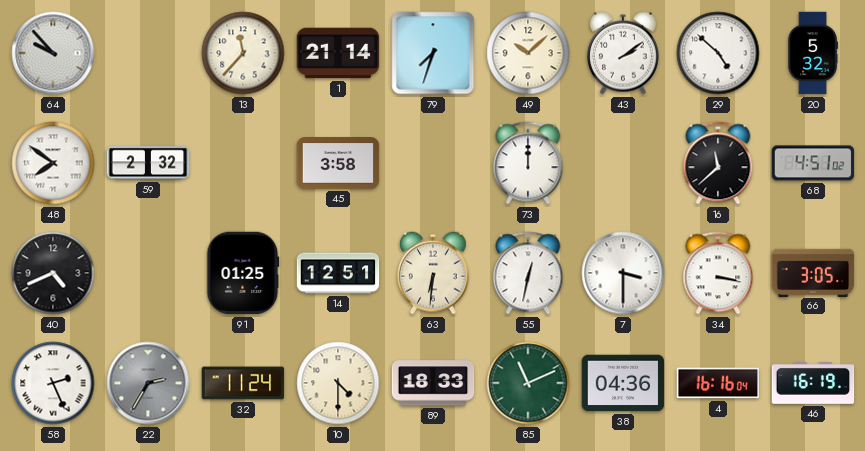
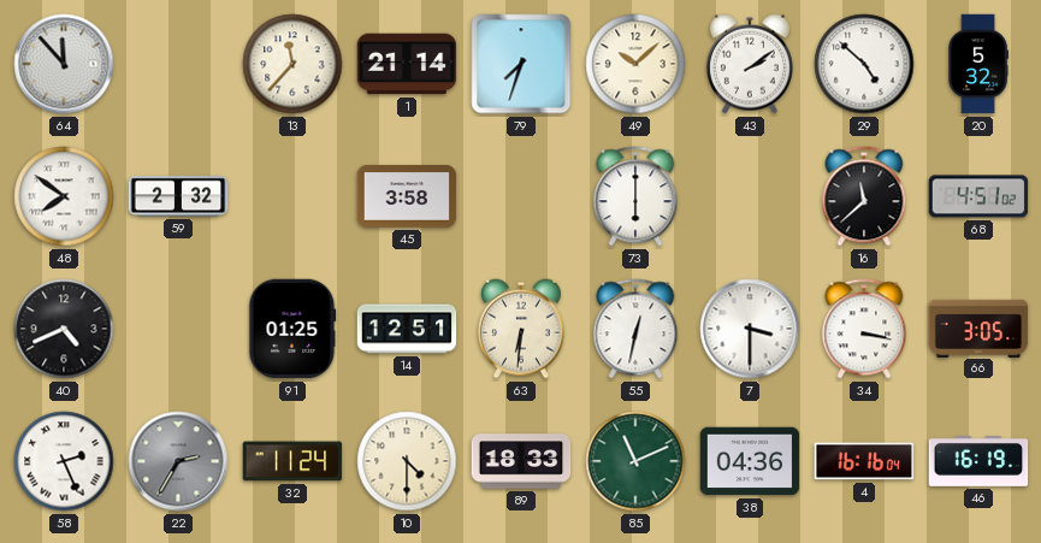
64: 9:53 -> 11:53 (64, 64)
73: 12:00 -> 6:00 (635, 196)
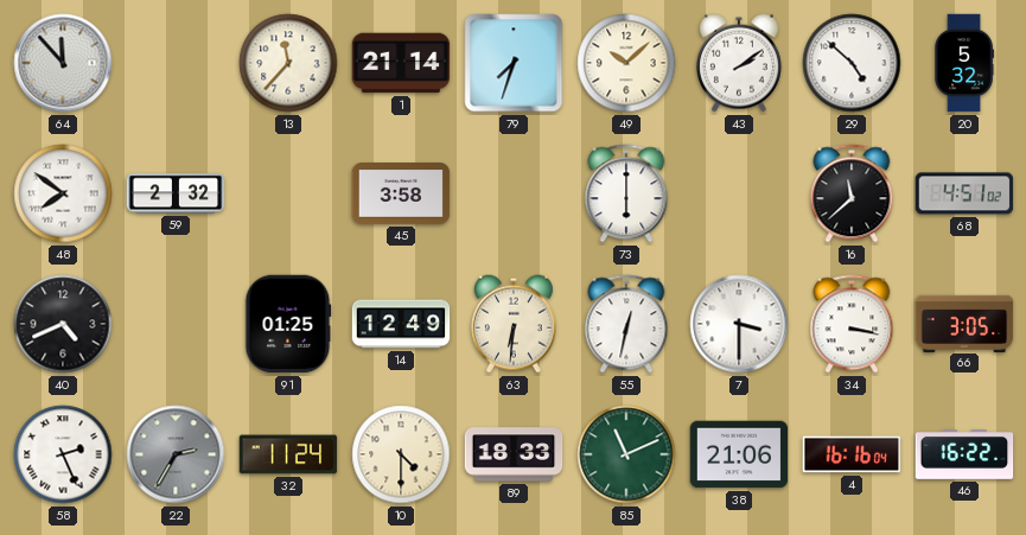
14: 12:51 -> 12:49 (401, 324)
38: 04:36 -> 21:06 (739, 454)
46: 16:19 -> 16:22 (964, 456)
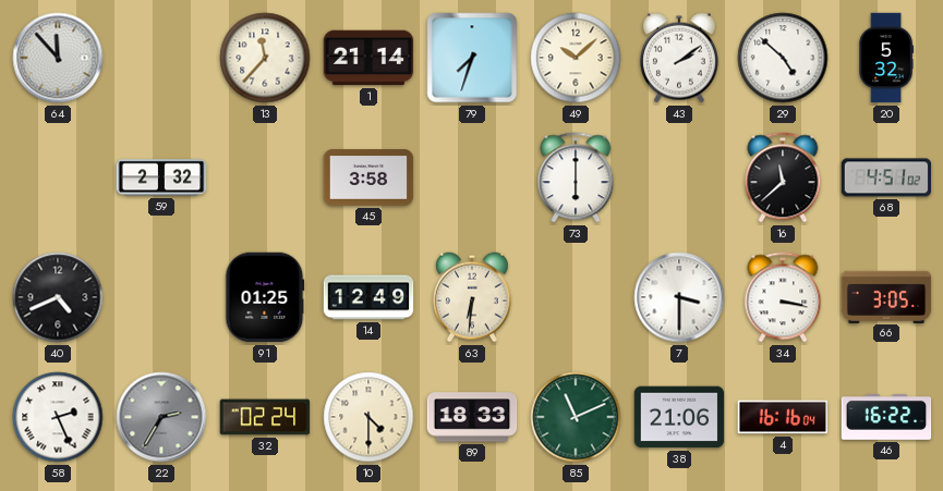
48: 7:51 -> none (63, 193)
55: 12:32 -> none (626, 324)
32: 11:24 -> 02:24 (265, 417)
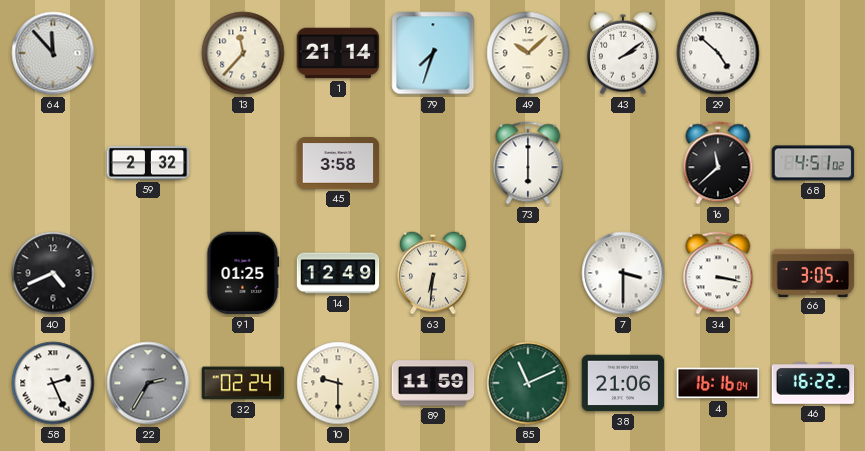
20: 5:32 -> none (886, 58)
10: 4:30 -> 9:30 (338, 383)
89: 18:33 -> 11:59 (433, 383)
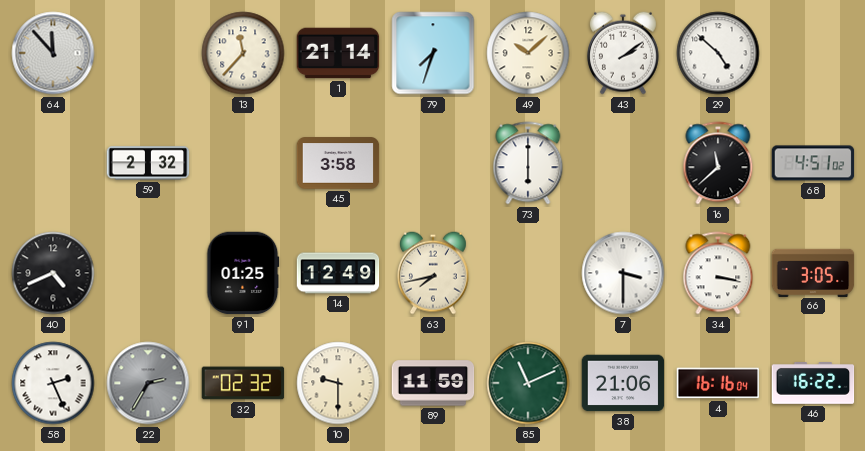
63: 6:31 -> 7:43 (433, 273)
32: 02:24 -> 02:32 (243, 383)
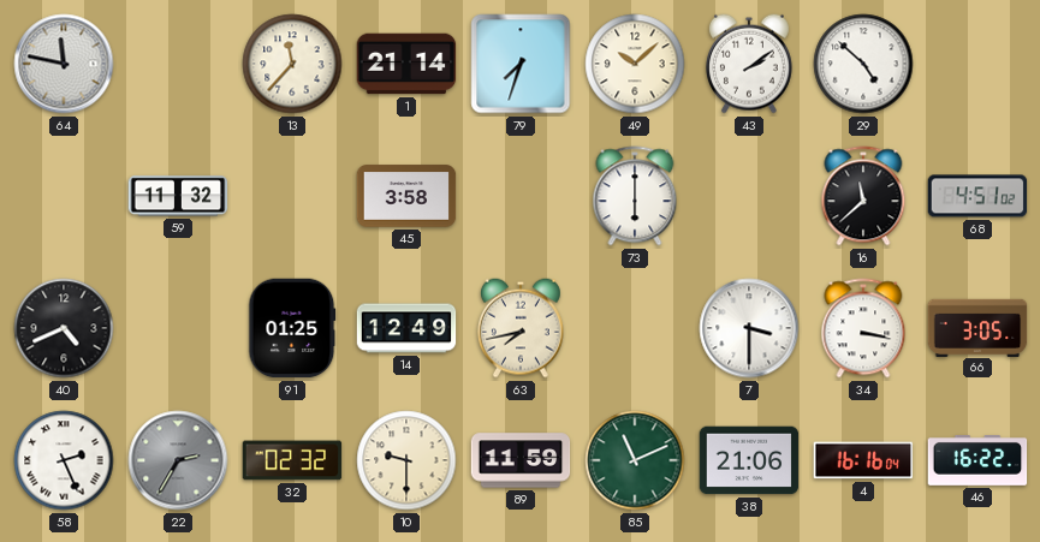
64: 11:53 -> 11:47 (64, 64)
59: 2:32 -> 11:32 (178, 196)
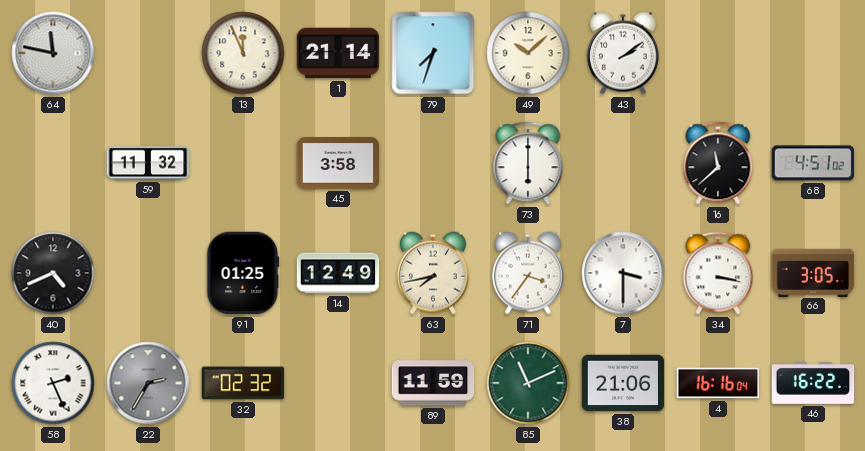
13: 11:37 -> 11:56 (243, 53)
29: 4:52 -> none (863, 64)
71: none -> 3:36 (528, 273)
10: 9:30 -> none (406, 460)
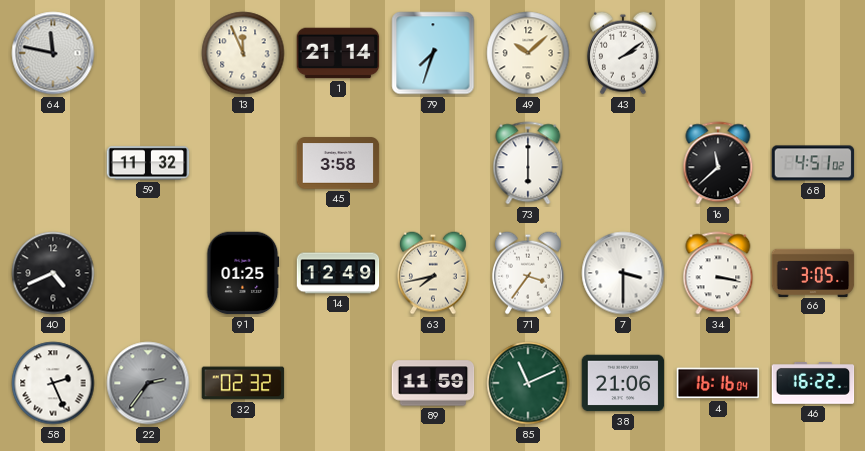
22: 2:35 -> 2:36 (148, 383)
